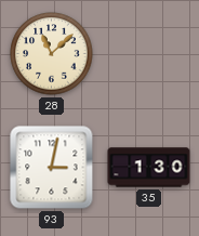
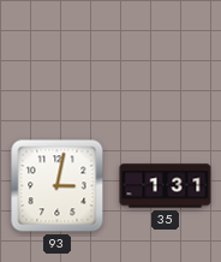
28: 11:08 -> none (52, 54)
35: 1:30 -> 1:31 (166, 186)
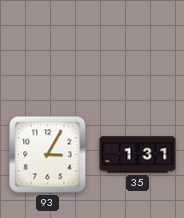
93: 3:02 -> 3:05 (48, 155)
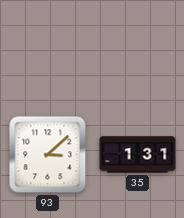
93: 3:05 -> 3:08 (48, 155)
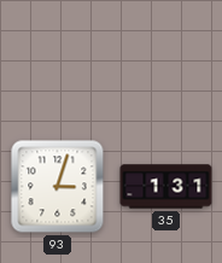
93: 3:08 -> 3:03 (58, 187)
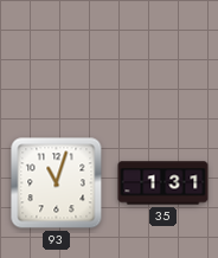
93: 3:03 -> 11:03 (57, 183)
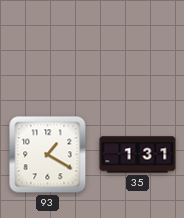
93: 11:03 -> 1:20 (48, 155)
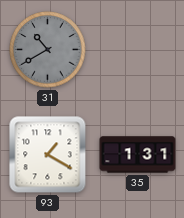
31: none -> 10:40 (48, 50)
